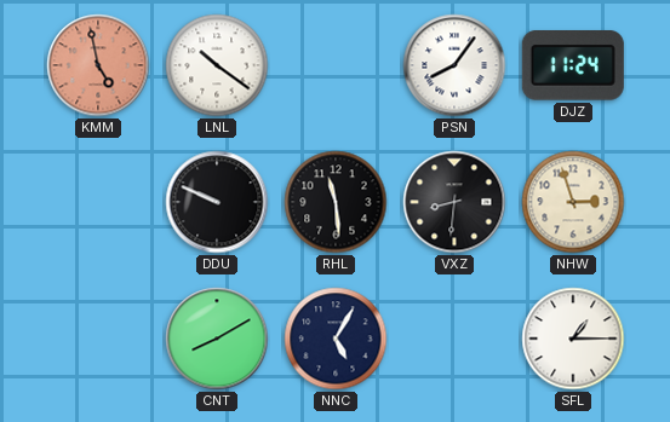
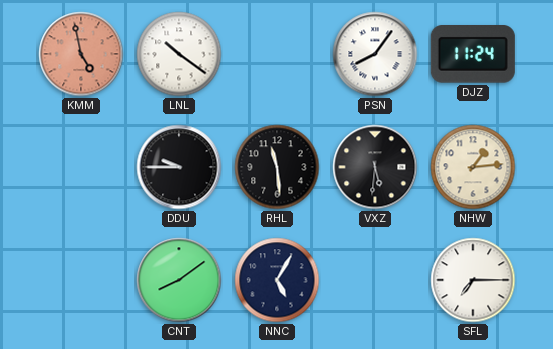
DDU: 9:49 -> 9:45 (179, 167)
VXZ: 8:31 -> 5:31 (375, 167)
NHW: 2:57 -> 1:14 (473, 167)
CNT: 8:10 -> 8:09 (179, 280)
SFL: 1:15 -> 7:15 (473, 280)
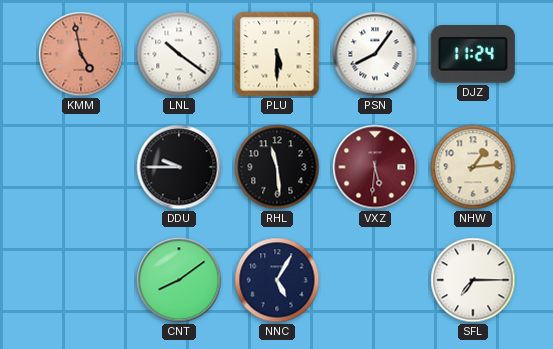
PLU: none -> 5:30 (277, 54)
VXZ dial: black -> burgundy (375, 167)
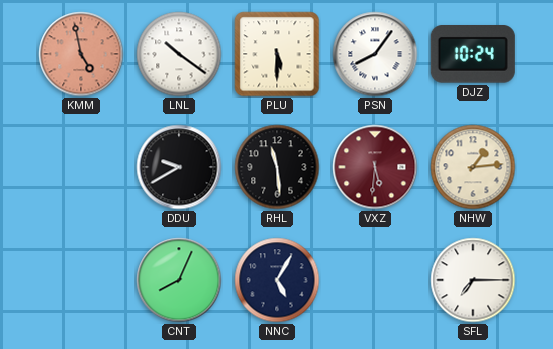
DJZ: 11:24 -> 10:24 (473, 55)
DDU: 9:45 -> 9:40 (179, 167)
CNT: 8:09 -> 8:04 (179, 280)
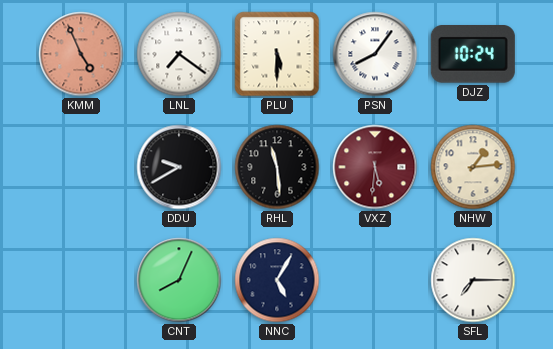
KMM: 4:58 -> 4:56 (81, 54)
LNL: 10:21 -> 7:21 (179, 54)
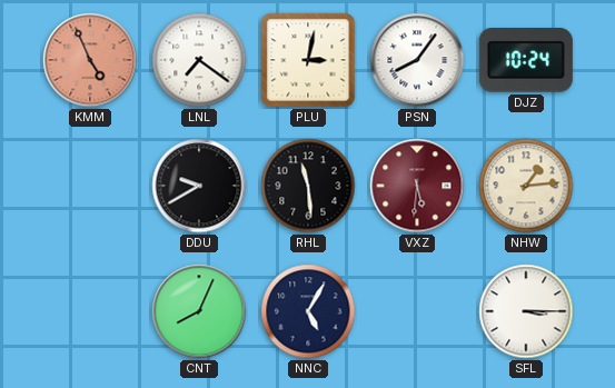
PLU: 5:30 -> 3:02 (308, 60)
SFL: 7:15 -> 3:15 (526, 311)
